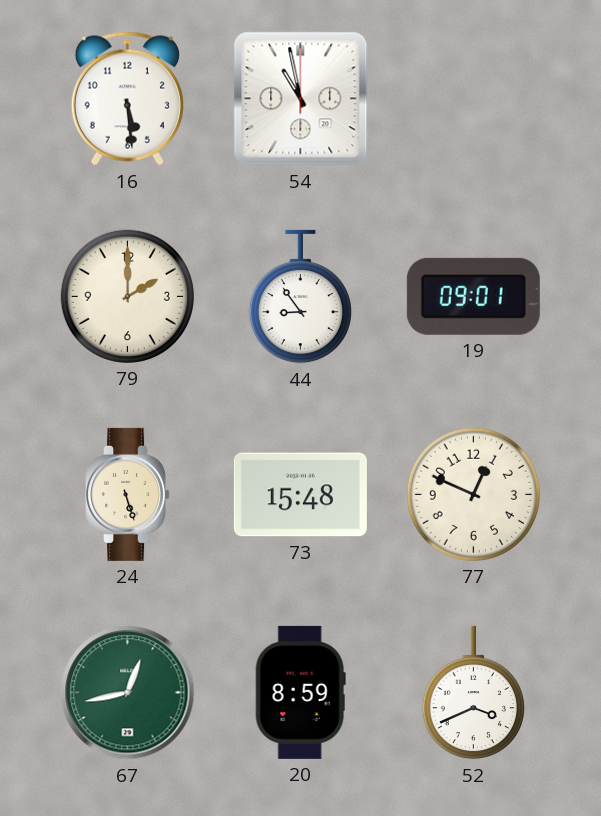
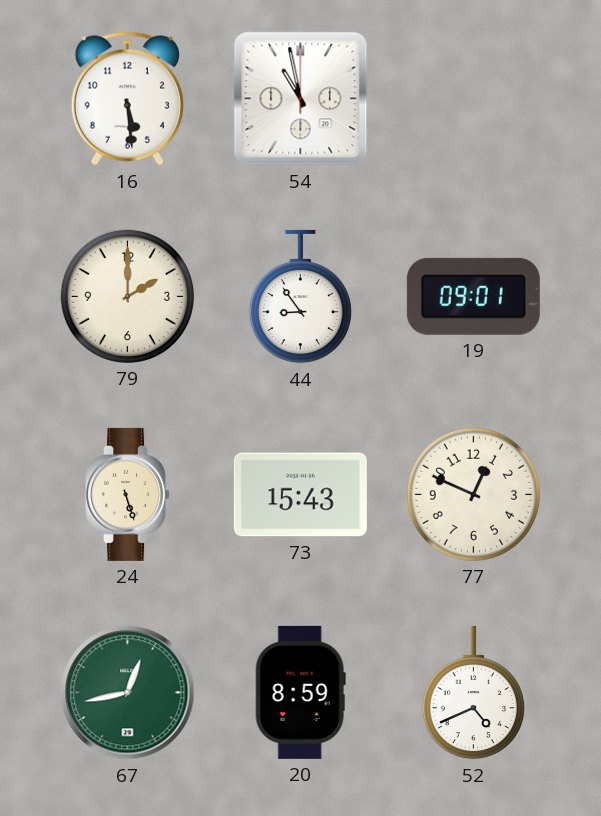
73: 15:48 -> 15:43 (300, 495)
52: 3:41 -> 4:41 (473, 693)
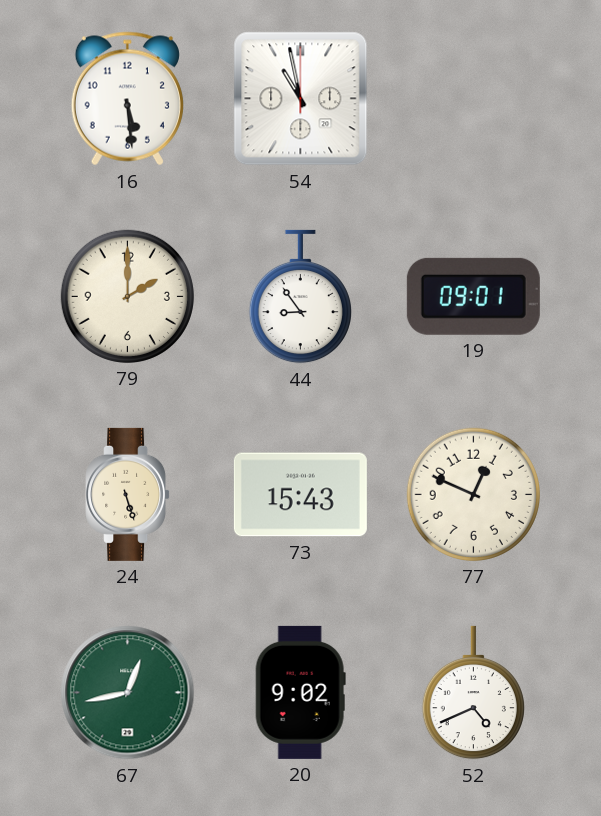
20: 8:59 -> 9:02 (300, 692)
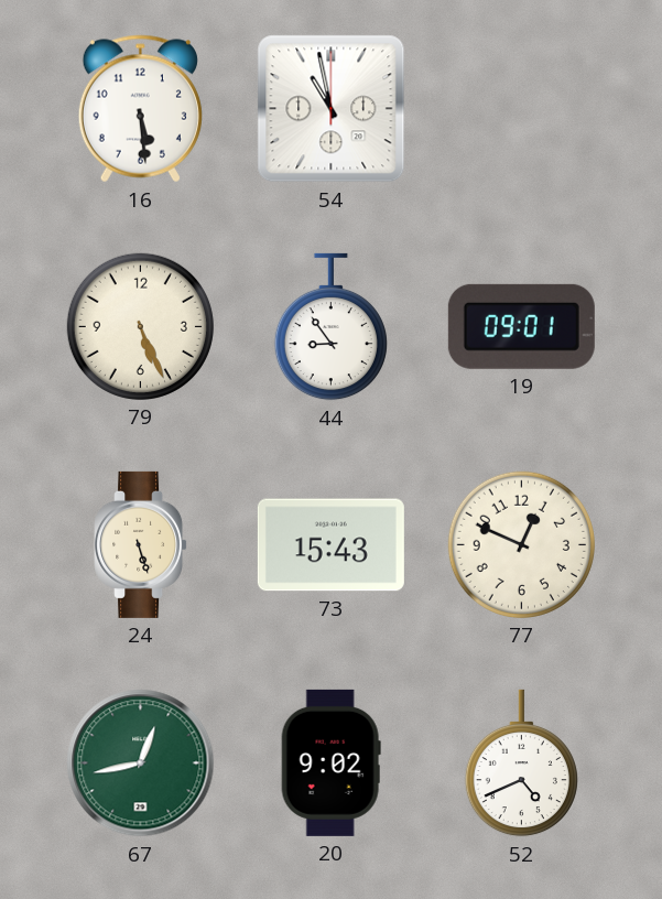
79: 2:00 -> 5:26 (140, 326)
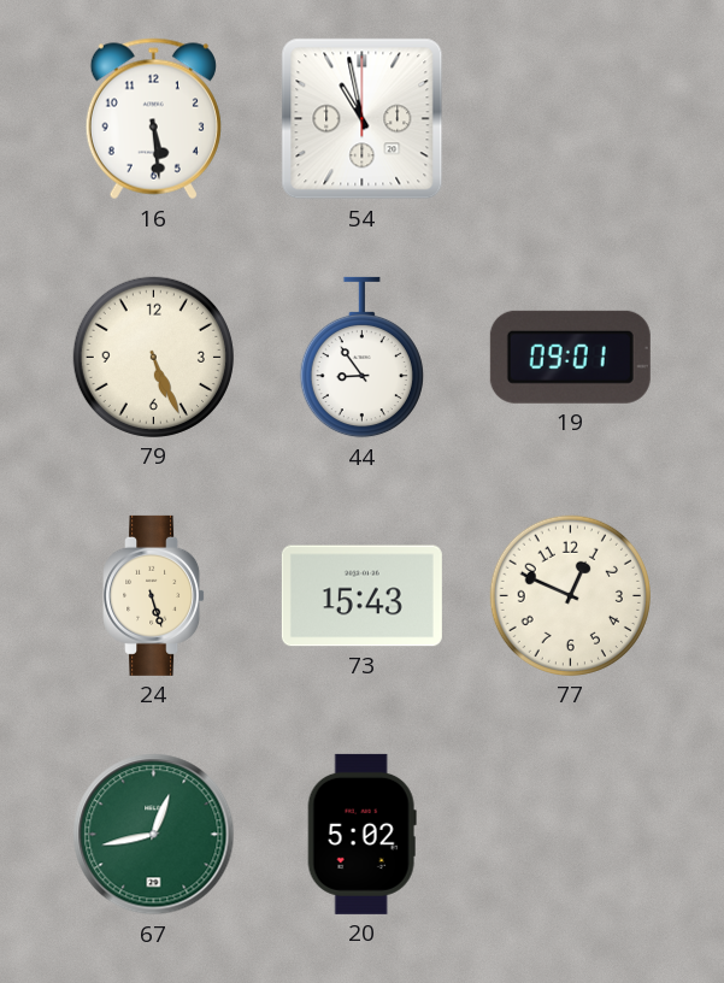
20: 9:02 -> 5:02 (361, 834)
52: 4:41 -> none (521, 763)
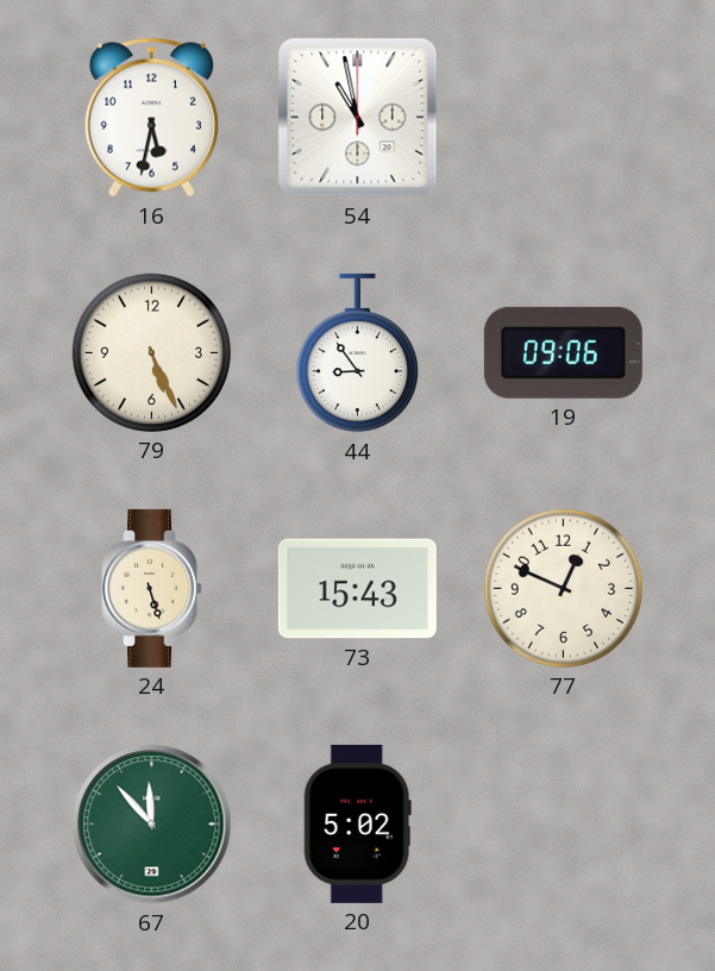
16: 5:29 -> 5:32 (151, 118)
19: 09:01 -> 09:06 (563, 352)
67: 12:43 -> 11:53 (152, 825)
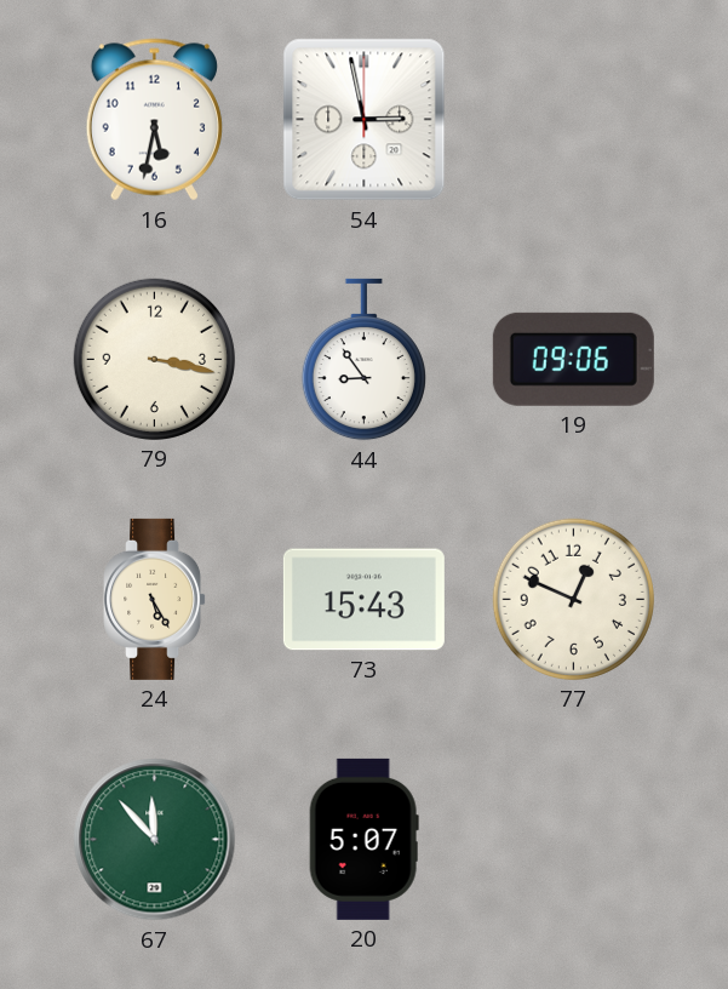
54: 10:58 -> 2:58 (365, 120)
79: 5:26 -> 3:17 (154, 359)
24: 5:27 -> 5:25 (155, 599)
20: 5:02 -> 5:07 (363, 839)
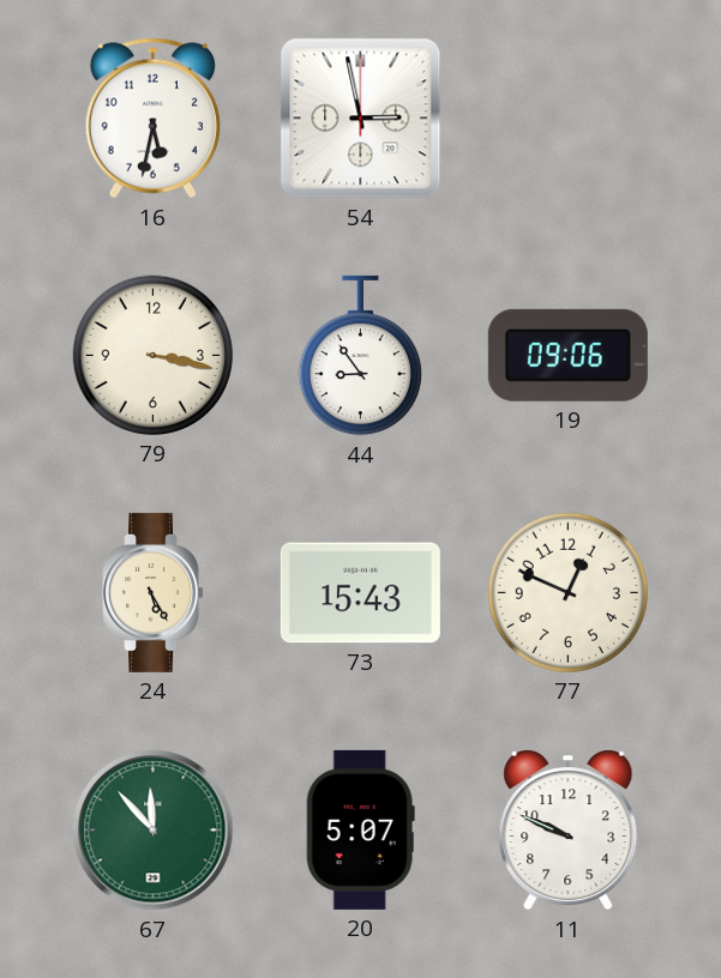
11: none -> 9:49 (569, 831)
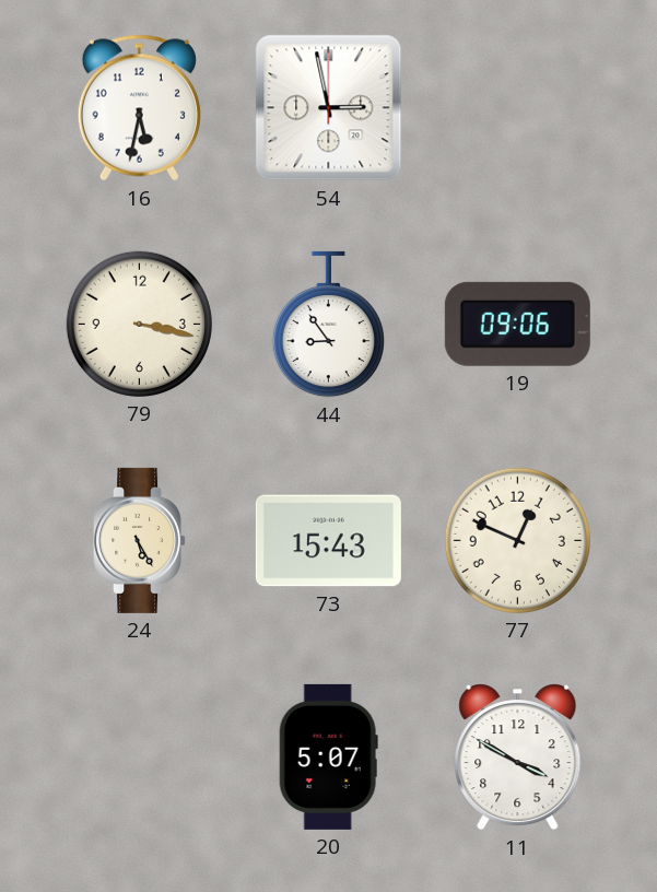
67: 11:53 -> none (154, 831)
11: 9:49 -> 3:50 (518, 758)
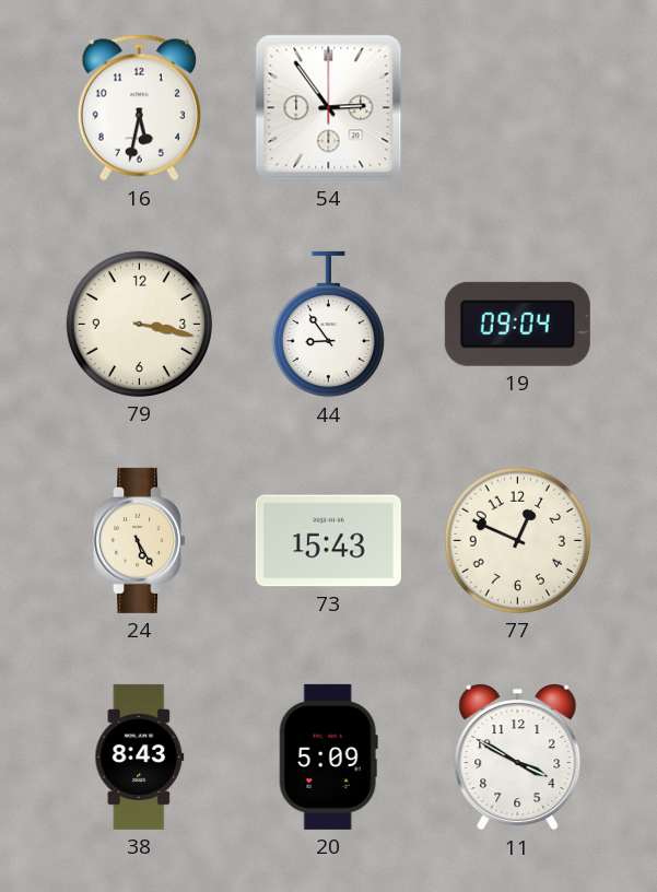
54: 2:58 -> 2:54 (329, 108)
19: 09:06 -> 09:04 (517, 324)
38: none -> 8:43 (140, 756)
20: 5:07 -> 5:09 (328, 756)
